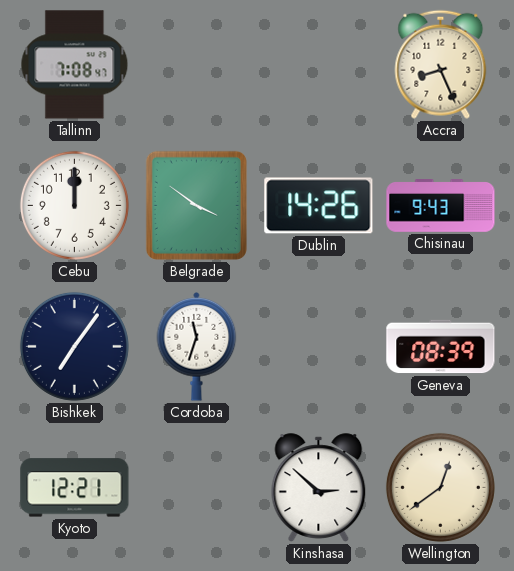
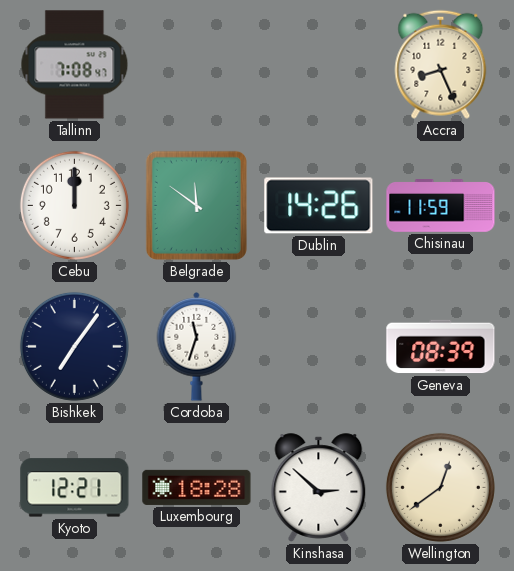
Belgrade: 3:51 -> 11:51 (196, 205)
Chisinau: 9:43 -> 11:59 (441, 206)
Luxembourg: none -> 18:28 (197, 487)
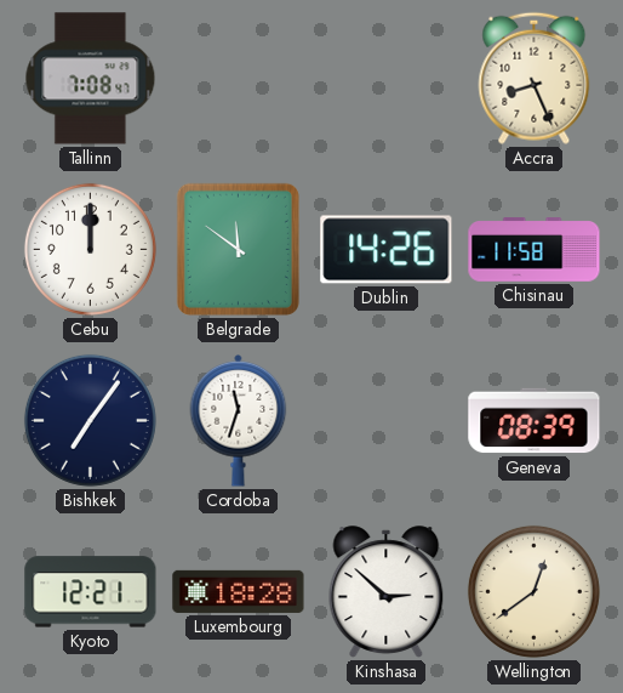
Chisinau: 11:59 -> 11:58 (535, 250)
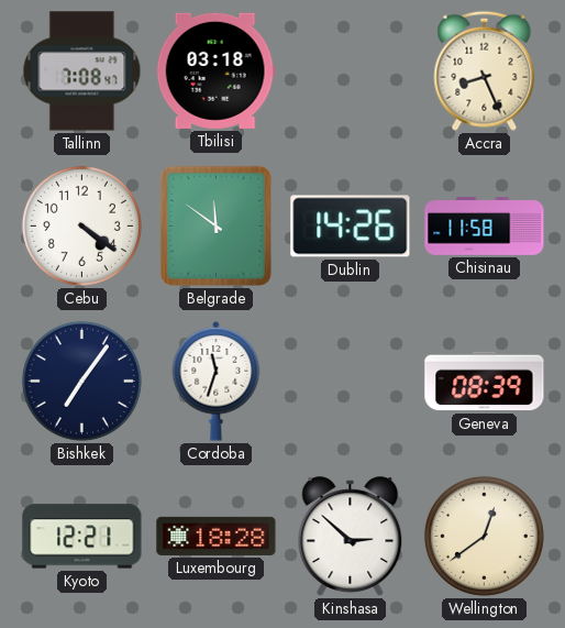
Tbilisi: none -> 03:18 (215, 70)
Cebu: 12:00 -> 4:21 (81, 225)
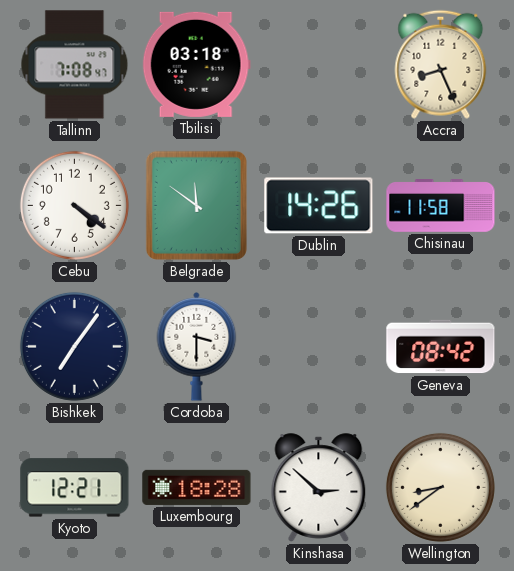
Cordoba: 11:33 -> 3:30 (197, 347)
Geneva: 08:39 -> 08:42 (441, 347)
Wellington: 12:39 -> 8:39 (440, 487)
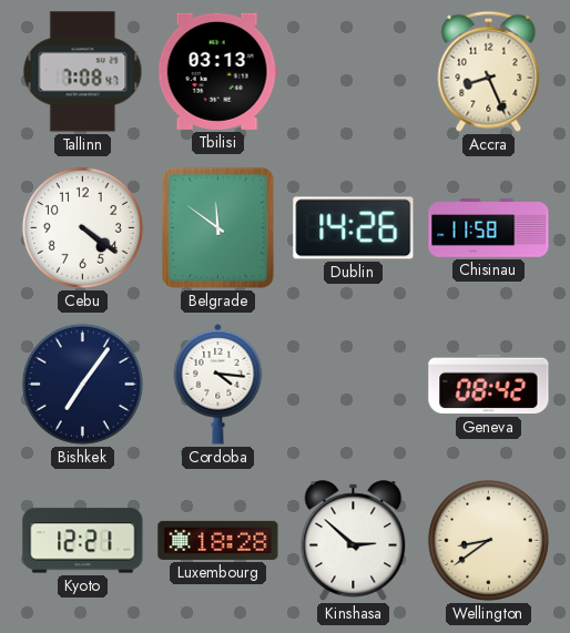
Tbilisi: 03:18 -> 03:13 (217, 71)
Cordoba: 3:30 -> 4:16 (218, 385)
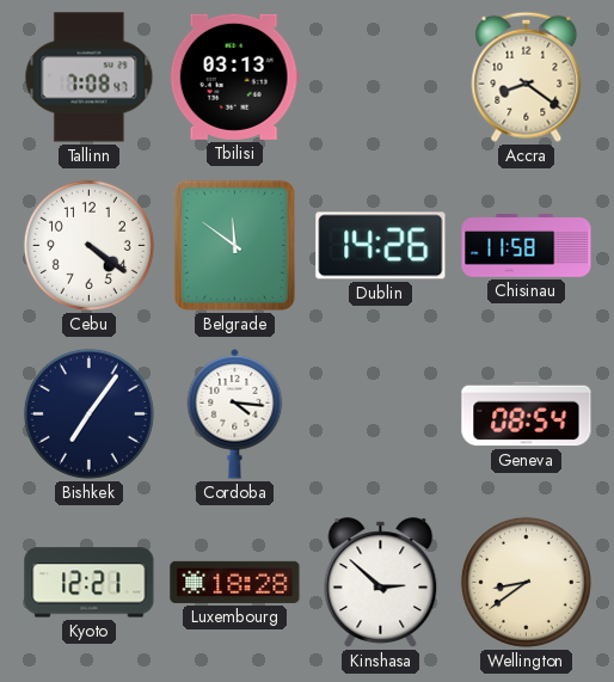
Accra: 8:26 -> 8:21 (527, 76)
Geneva: 08:42 -> 08:54 (527, 414)
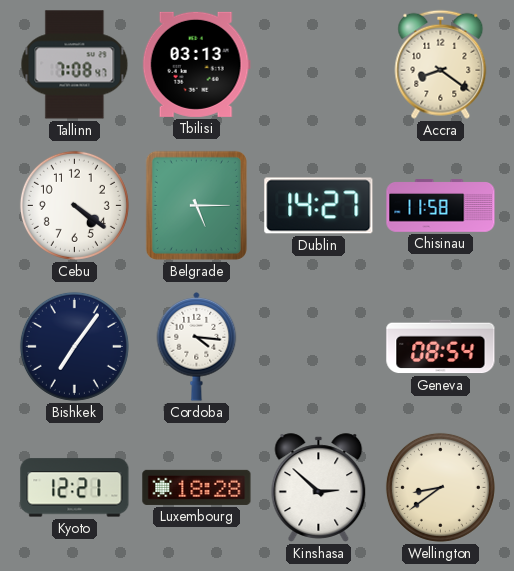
Belgrade: 11:51 -> 5:15 (196, 205)
Dublin: 14:26 -> 14:27 (319, 206)
